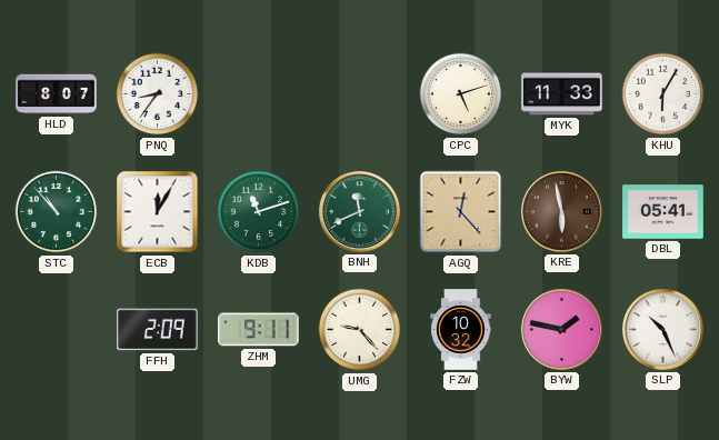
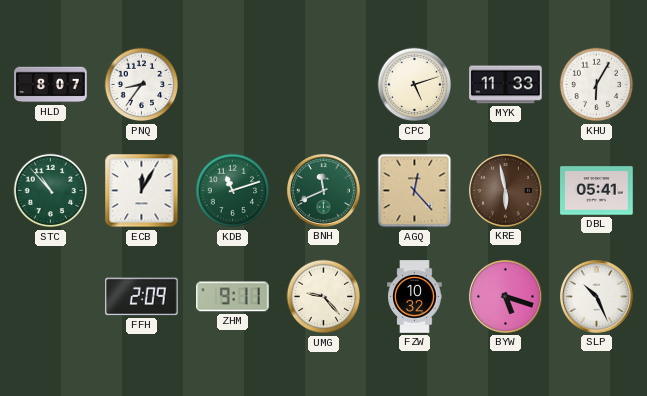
BYW: 1:47 -> 5:18 (505, 296)
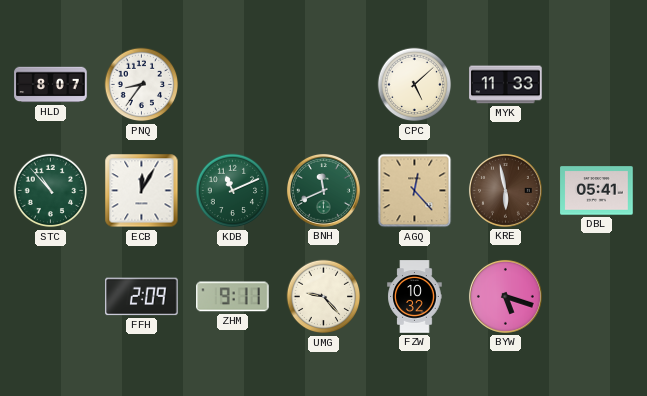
CPC: 5:12 -> 5:08 (415, 85)
KHU: 6:05 -> none (597, 85)
KDB: 11:12 -> 11:11 (233, 191)
SLP: 10:26 -> none (596, 296)
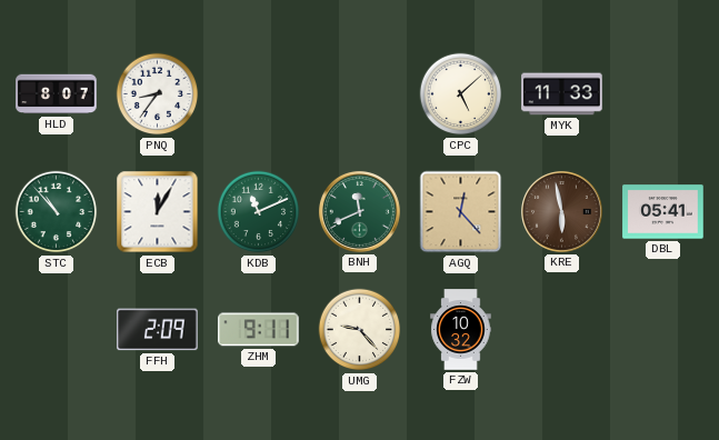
BYW: 5:18 -> none (505, 296)
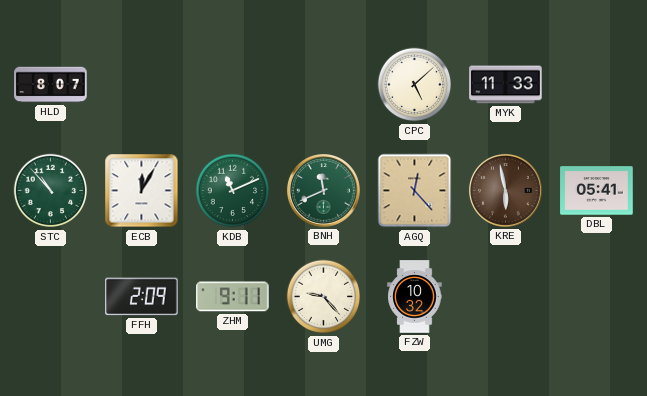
PNQ: 8:36 -> none (158, 94)
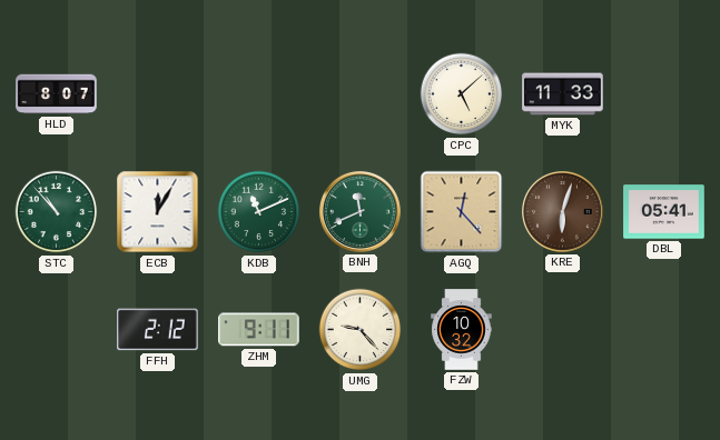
KRE: 5:58 -> 6:03 (562, 211)
FFH: 2:09 -> 2:12 (158, 330)
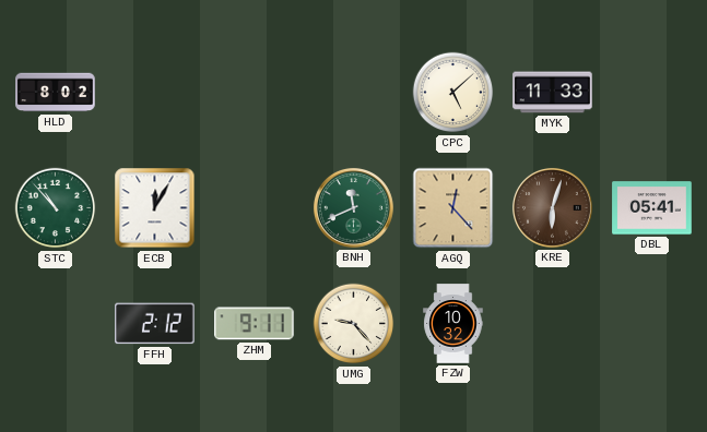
HLD: 8:07 -> 8:02 (56, 93)
KDB: 11:11 -> none (259, 212)
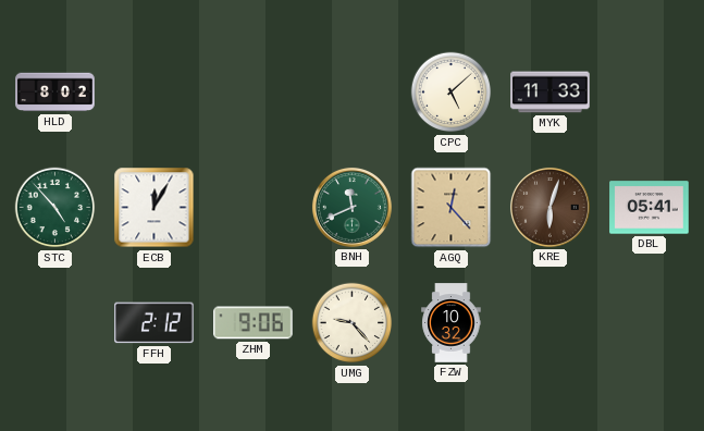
STC: 10:53 -> 4:53 (55, 208)
ZHM: 9:11 -> 9:06 (254, 323)
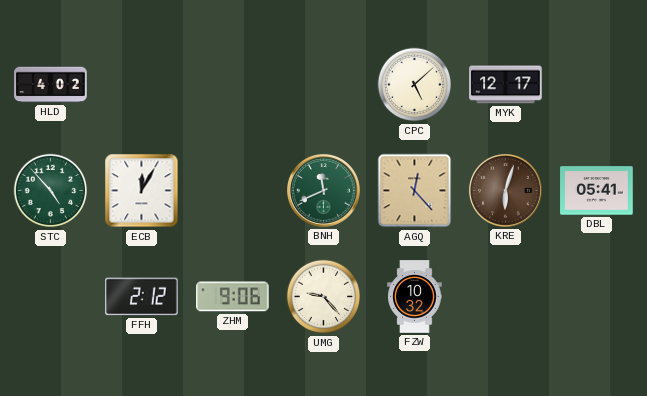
HLD: 8:02 -> 4:02 (51, 85)
MYK: 11:33 -> 12:17 (506, 85)
